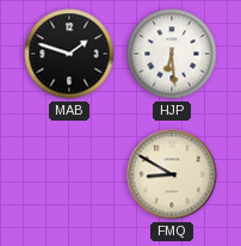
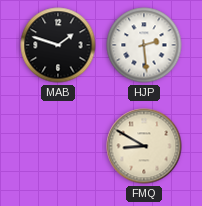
HJP: 6:29 -> 2:29 (144, 45)
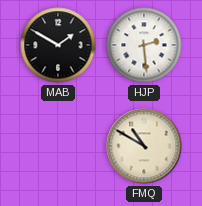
MAB: 1:48 -> 1:50 (58, 45)
FMQ: 8:50 -> 10:50 (144, 146)
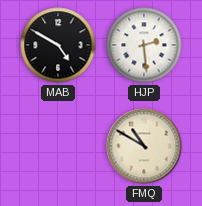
MAB: 1:50 -> 4:50 (58, 45)
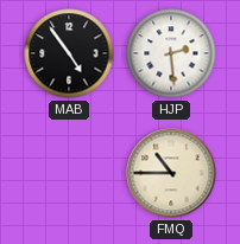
MAB: 4:50 -> 4:54 (69, 53)
FMQ: 10:50 -> 10:45 (171, 173)
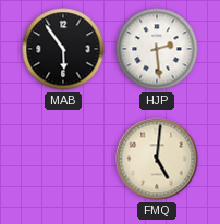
MAB: 4:54 -> 5:54 (63, 49)
FMQ: 10:45 -> 5:01 (157, 159)
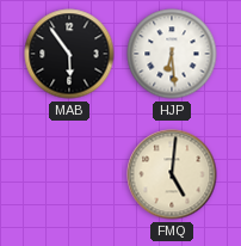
HJP: 2:29 -> 6:29 (172, 54)
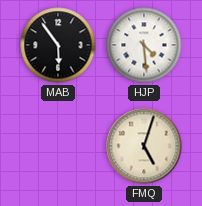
HJP: 6:29 -> 4:29 (144, 45)
FMQ: 5:01 -> 5:03 (144, 146)
